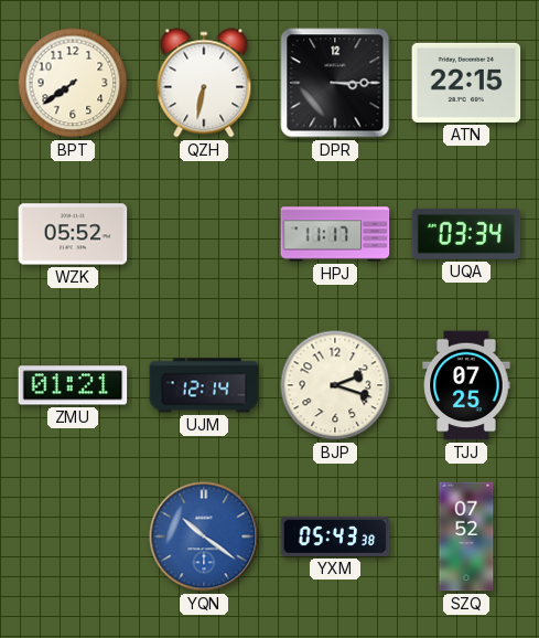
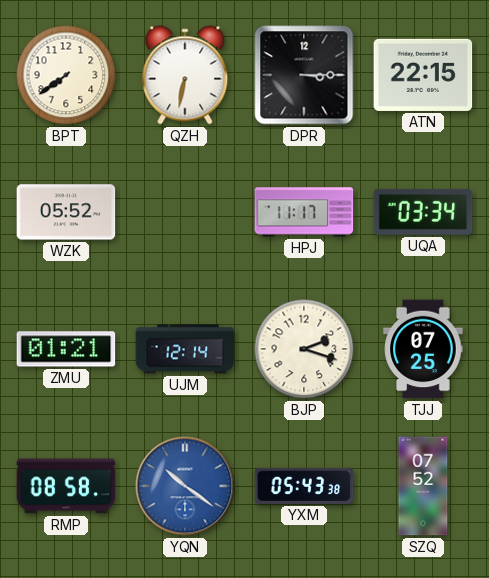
RMP: none -> 08:58 (66, 486)
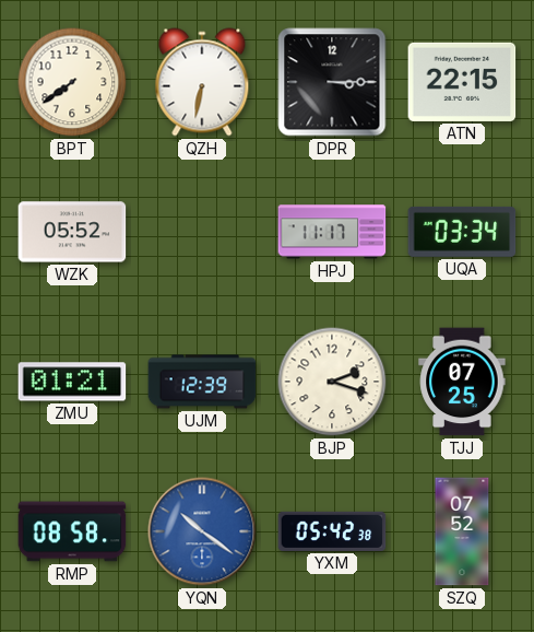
UJM: 12:14 -> 12:39 (202, 382)
YXM: 05:43 -> 05:42 (332, 531)
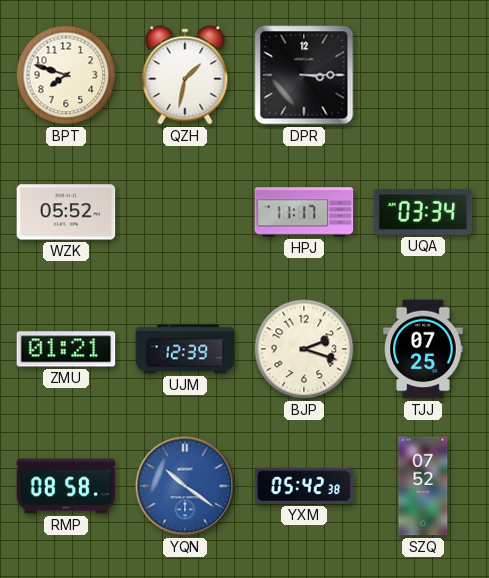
BPT: 7:39 -> 7:48 (66, 75)
QZH: 6:32 -> 1:32 (185, 75)
ATN: 22:15 -> none (462, 82)
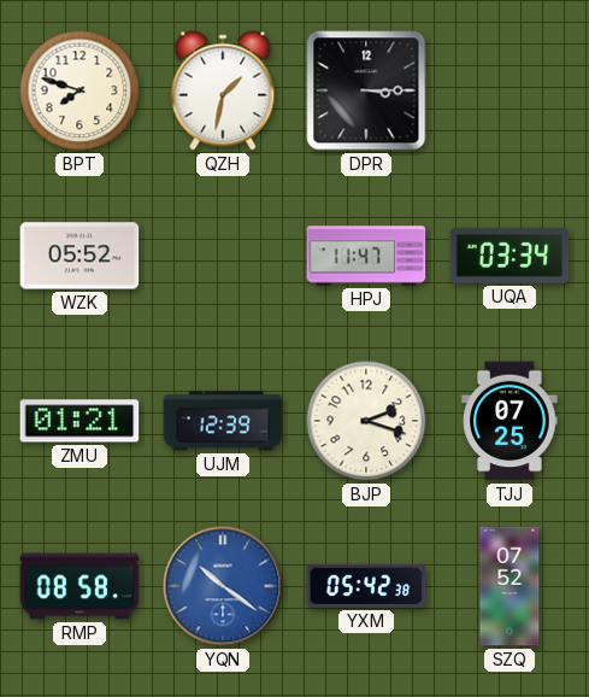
HPJ: 11:17 -> 11:47 (366, 256)
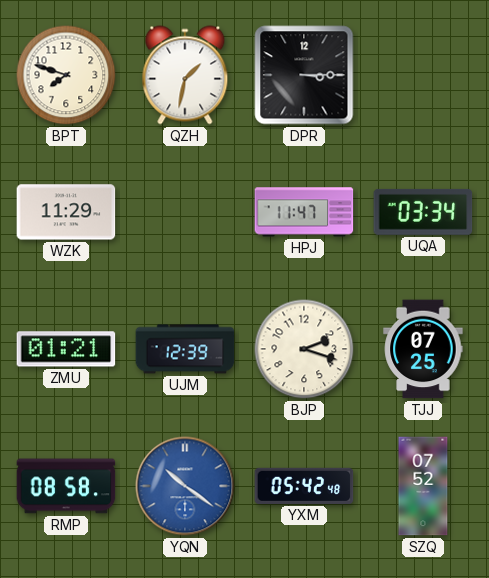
WZK: 05:52 -> 11:29 (66, 212)
YXM: 05:42:38 -> 05:42:48 (304, 486)
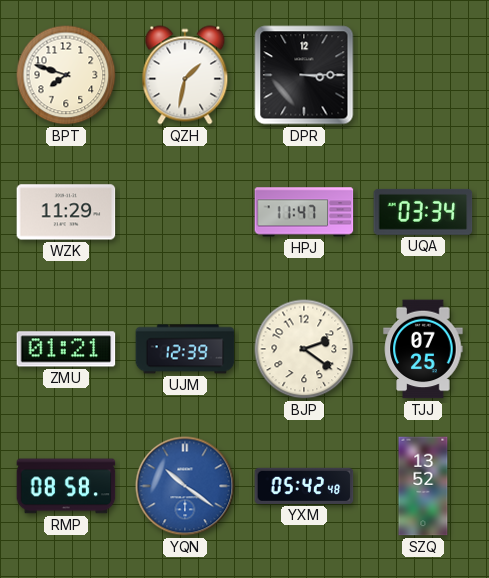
BJP: 2:18 -> 2:21 (304, 349)
SZQ: 07:52 -> 13:52 (423, 486)
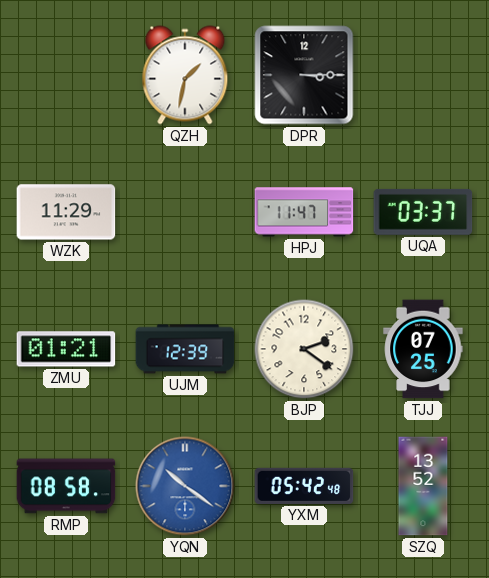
BPT: 7:48 -> none (66, 75)
UQA: 03:34 -> 03:37 (423, 212)
